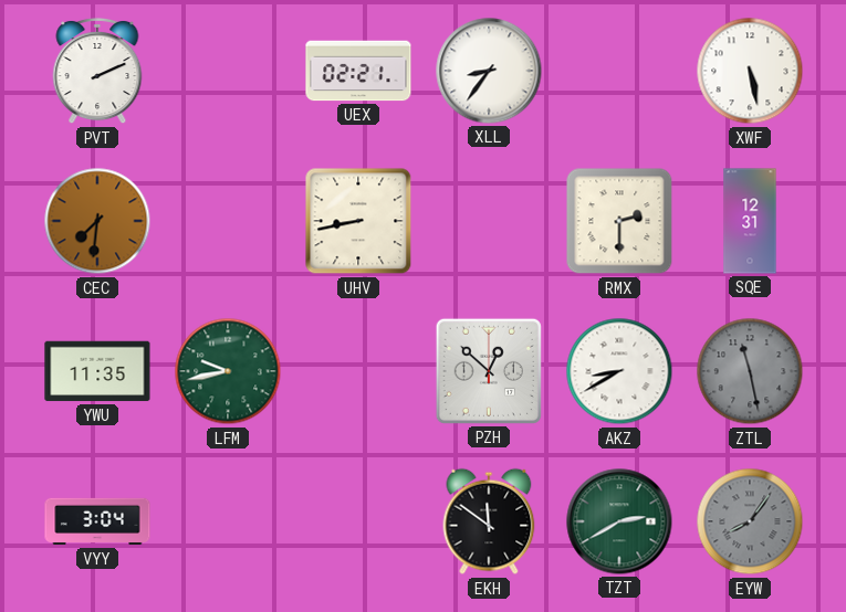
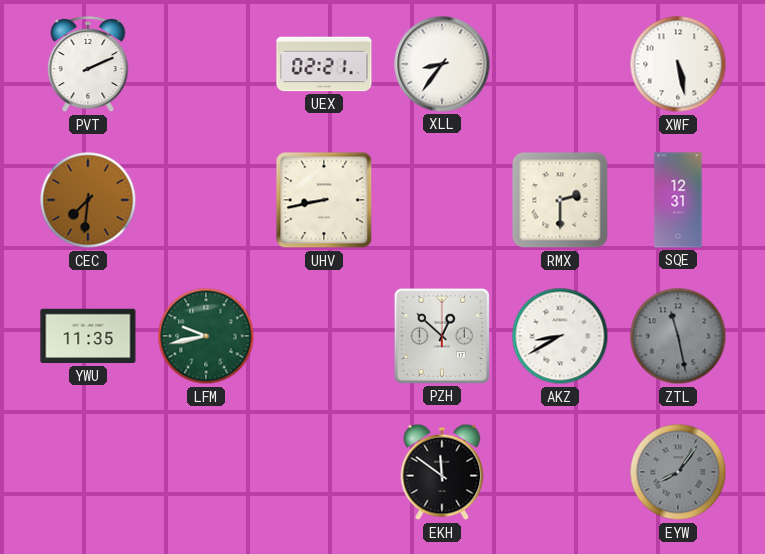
VYY: 3:04 -> none (97, 521)
TZT: 2:40 -> none (619, 521)
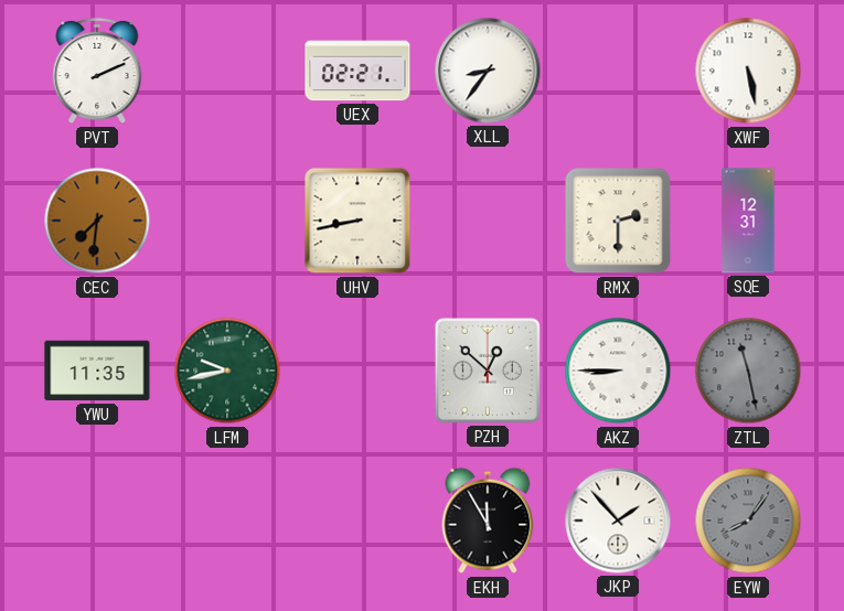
AKZ: 8:40 -> 8:45 (618, 371)
EKH: 11:51 -> 11:55 (488, 521)
JKP: none -> 1:53 (618, 521)
